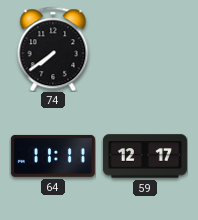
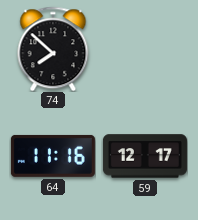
74: 7:39 -> 7:52 (53, 49)
64: 11:11 -> 11:16 (53, 156)
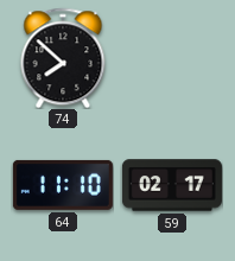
64: 11:16 -> 11:10 (63, 185)
59: 12:17 -> 02:17 (172, 185)
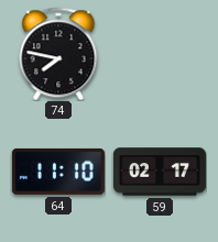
74: 7:52 -> 7:47 (58, 54)
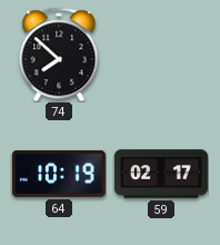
74: 7:47 -> 7:52 (59, 55)
64: 11:10 -> 10:19 (59, 174)
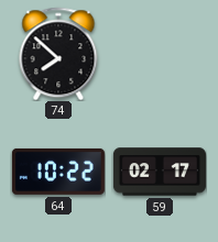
64: 10:19 -> 10:22 (58, 172)
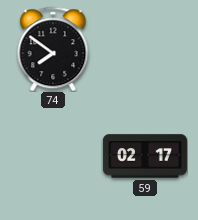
74: 7:52 -> 7:51 (53, 49)
64: 10:22 -> none (58, 172)
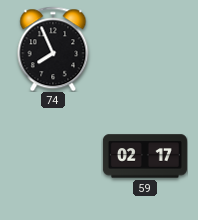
74: 7:51 -> 7:56 (53, 49)
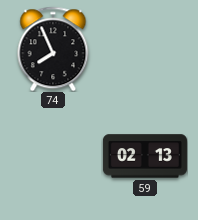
59: 02:17 -> 02:13 (145, 156)
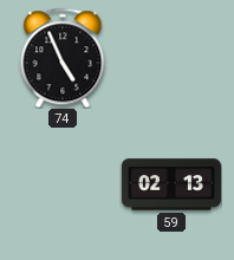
74: 7:56 -> 4:56 (63, 58)
